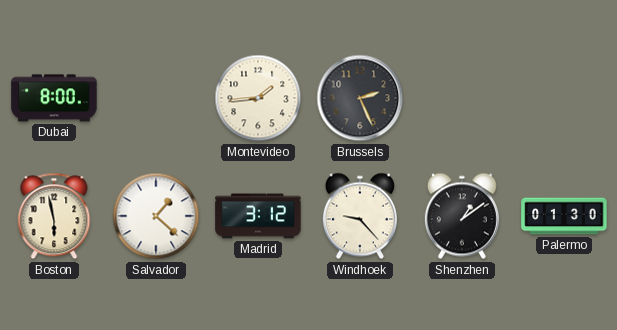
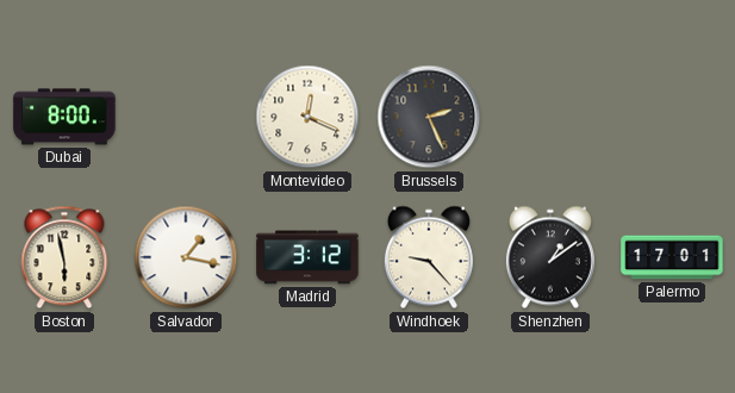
Montevideo: 1:44 -> 12:19 (307, 117)
Salvador: 1:22 -> 1:17 (186, 257)
Palermo: 01:30 -> 17:01 (672, 257)
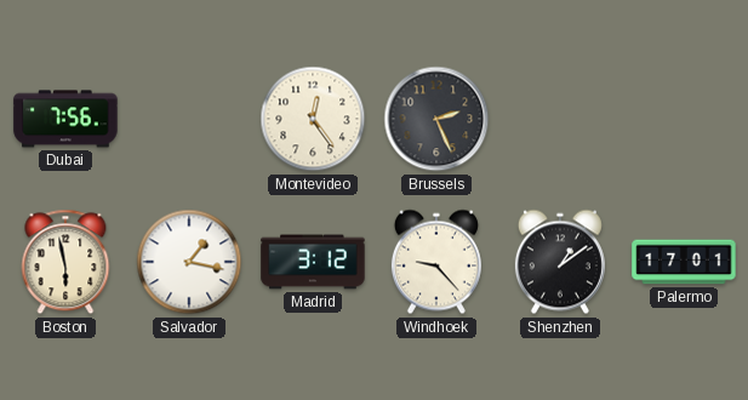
Dubai: 8:00 -> 7:56 (65, 119)
Montevideo: 12:19 -> 12:24 (313, 119)
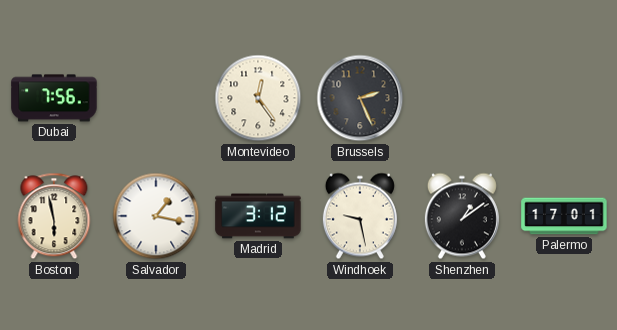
Windhoek: 9:23 -> 9:28 (360, 216)
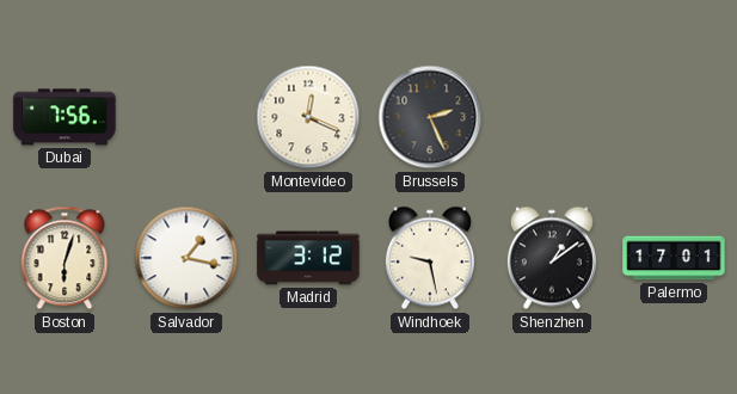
Montevideo: 12:24 -> 12:19 (308, 117)
Boston: 5:58 -> 6:03 (65, 258)
